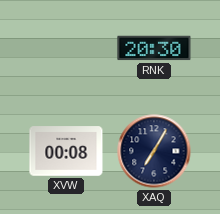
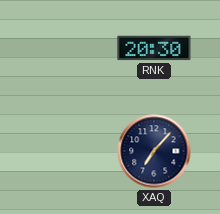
XVW: 00:08 -> none (66, 151)
XAQ: 7:05 -> 7:07 (154, 151)
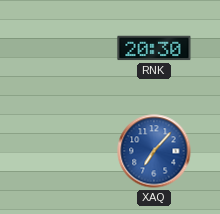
XAQ dial: navy -> blue (154, 151)
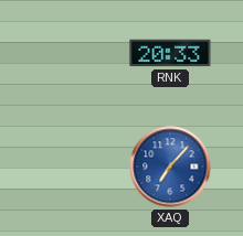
RNK: 20:30 -> 20:33 (170, 53)
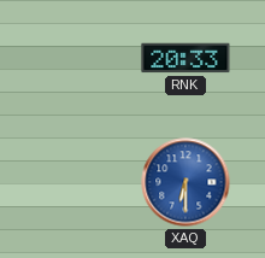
XAQ: 7:07 -> 6:30 (185, 182)
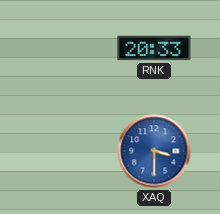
XAQ: 6:30 -> 3:30 (154, 151)
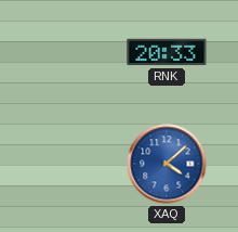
XAQ: 3:30 -> 4:08 (167, 164)
